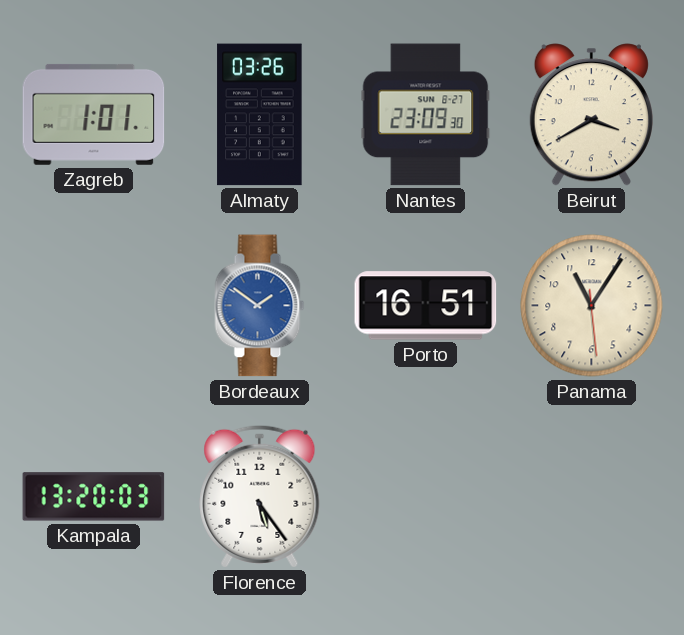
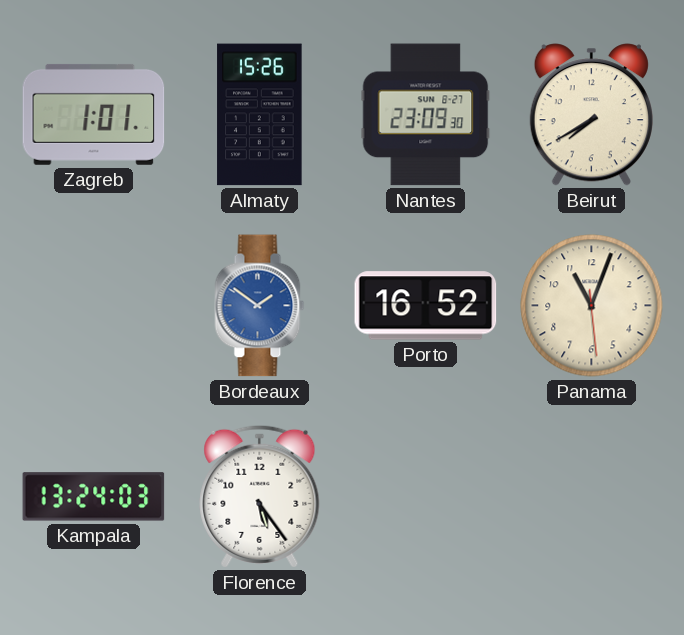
Almaty: 03:26 -> 15:26 (260, 115)
Beirut: 3:40 -> 7:40 (591, 115)
Porto: 16:51 -> 16:52 (426, 306)
Panama: 11:05 -> 11:03 (592, 306)
Kampala: 13:20 -> 13:24 (94, 497)
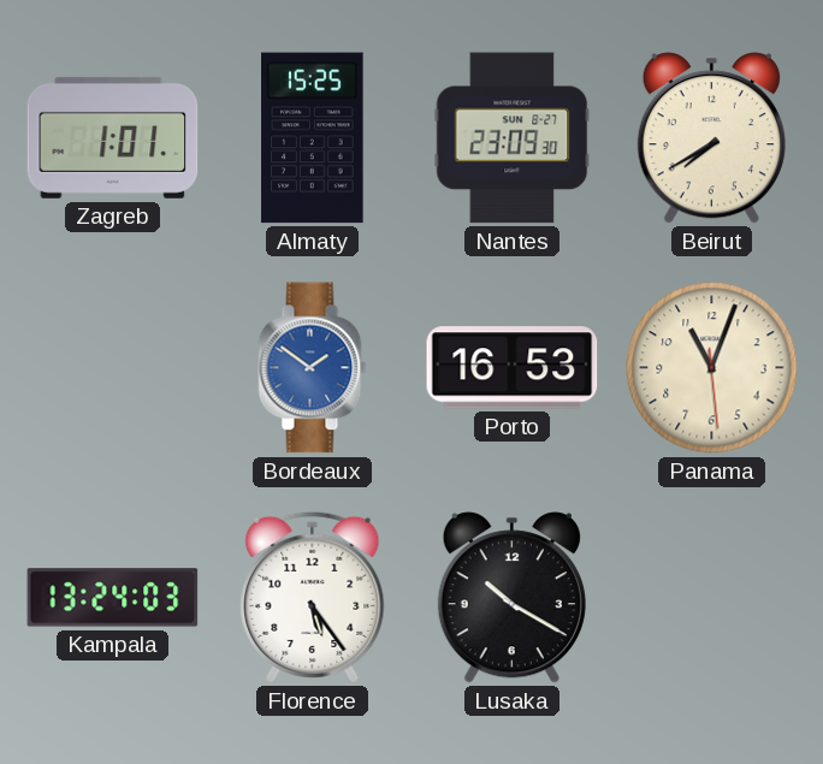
Almaty: 15:26 -> 15:25 (313, 138)
Porto: 16:52 -> 16:53 (513, 368)
Lusaka: none -> 10:20 (511, 598)
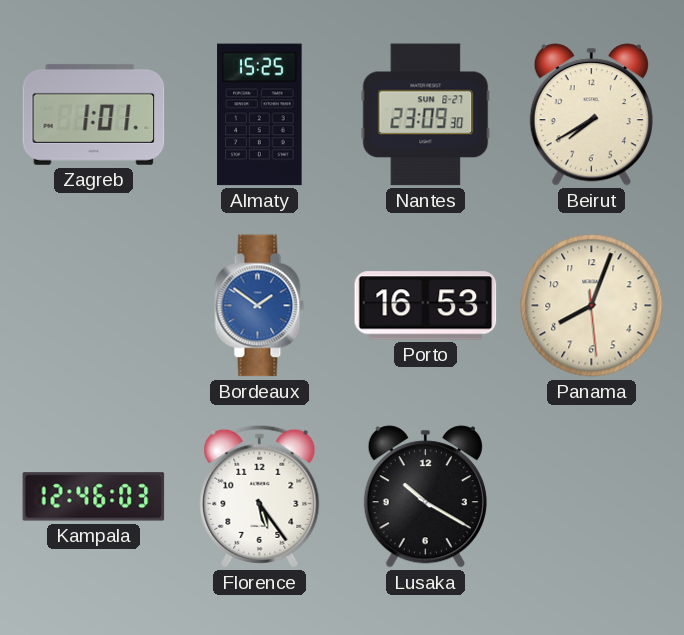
Panama: 11:03 -> 8:03 (592, 306)
Kampala: 13:24 -> 12:46 (94, 497)
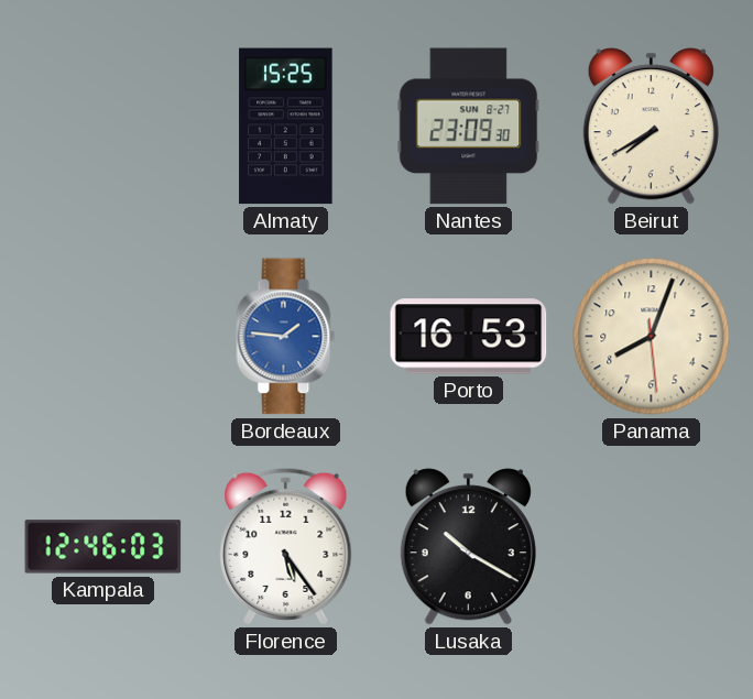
Zagreb: 1:01 -> none (94, 114)
Bordeaux: 1:51 -> 1:46 (286, 337)
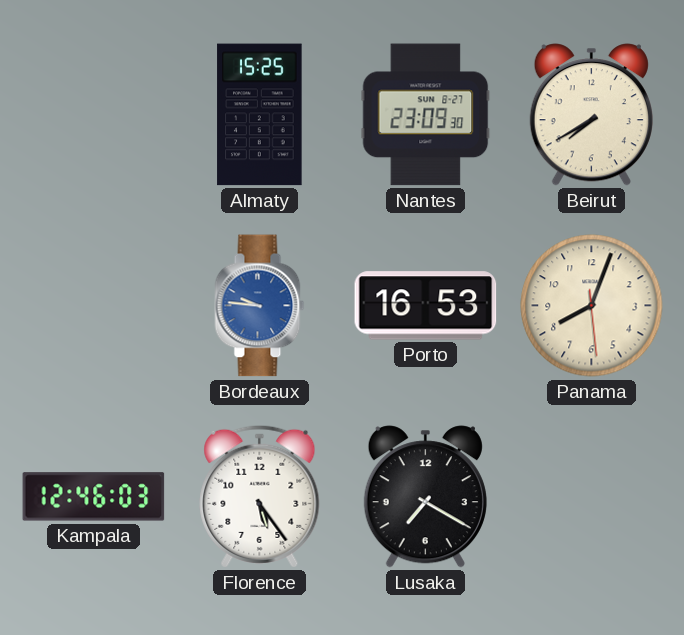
Bordeaux: 1:46 -> 9:46 (260, 306)
Lusaka: 10:20 -> 7:20 (425, 497)
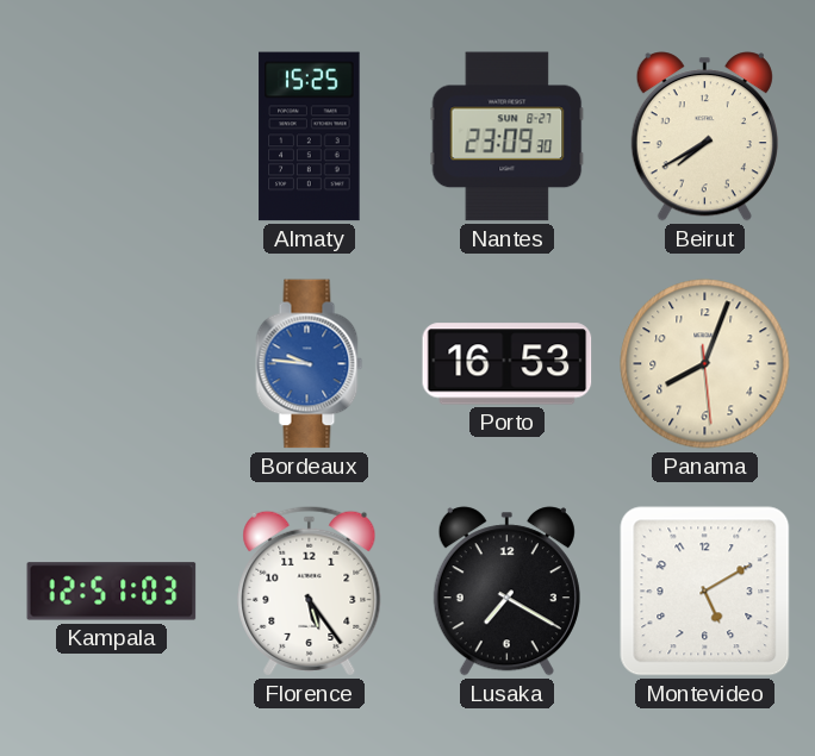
Kampala: 12:46 -> 12:51 (112, 592)
Montevideo: none -> 5:10 (705, 592)
